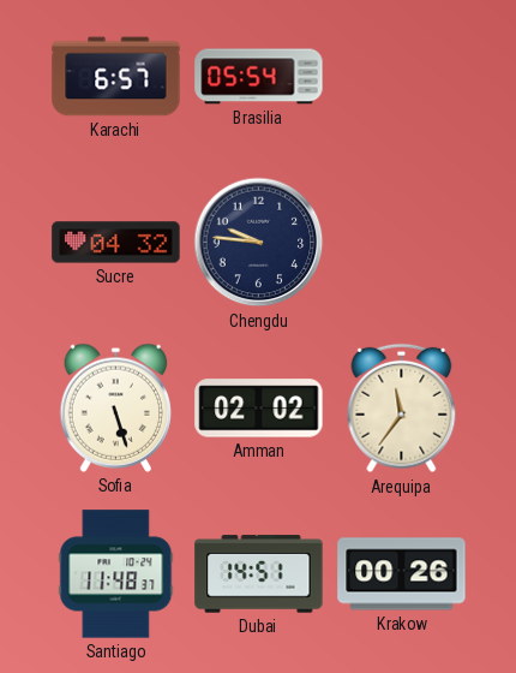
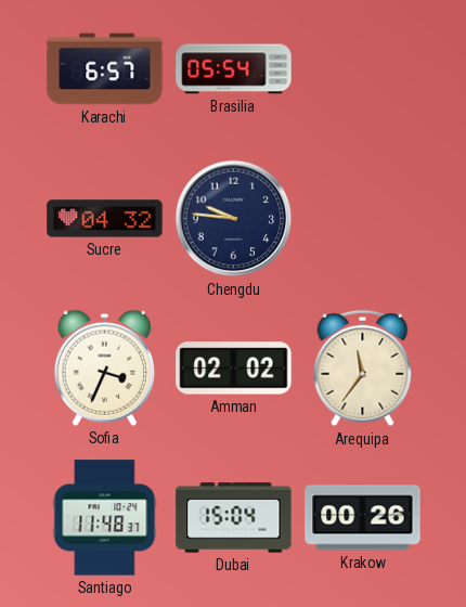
Sofia: 5:27 -> 3:34 (104, 367)
Dubai: 14:51 -> 15:04 (234, 518)
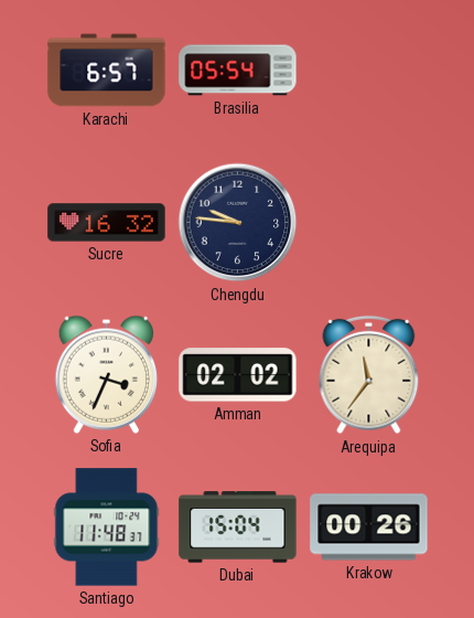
Sucre: 04:32 -> 16:32 (107, 223)
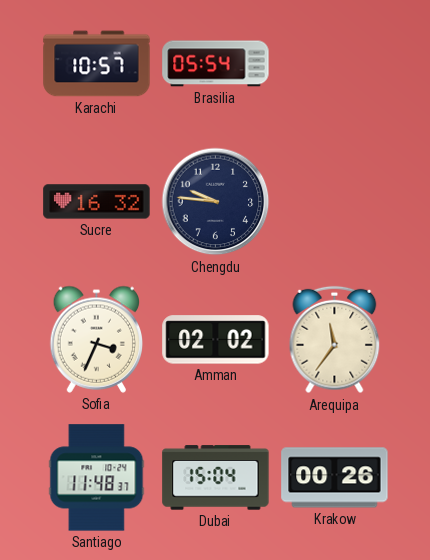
Karachi: 6:57 -> 10:57 (97, 64)
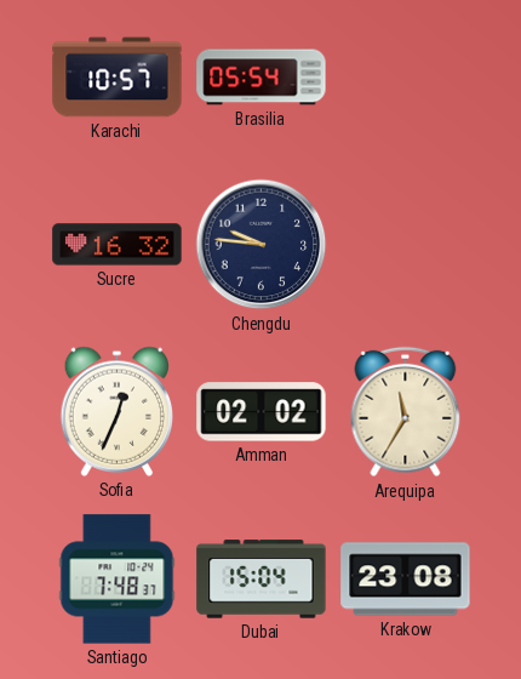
Sofia: 3:34 -> 12:34 (116, 411)
Arequipa: 11:36 -> 11:35 (406, 412)
Santiago: 11:48 -> 7:48 (118, 580)
Krakow: 00:26 -> 23:08 (406, 580)
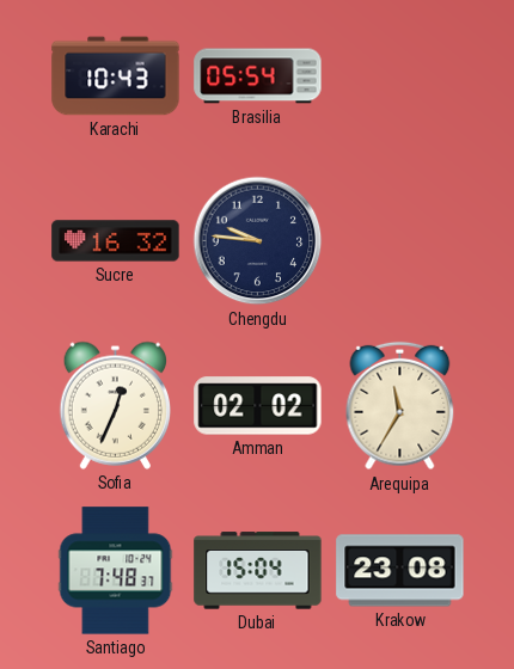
Karachi: 10:57 -> 10:43 (116, 76)
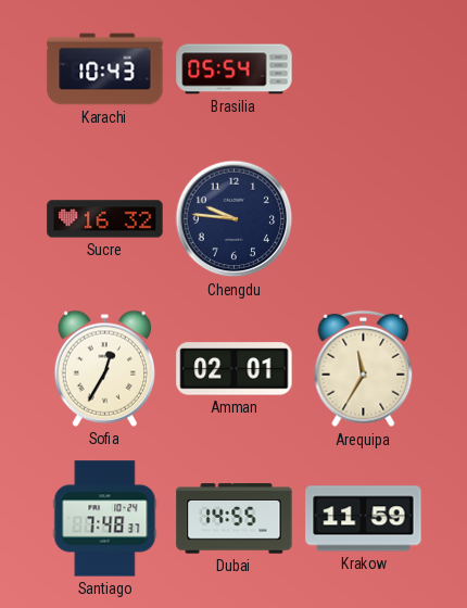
Sofia: 12:34 -> 12:35 (104, 368)
Amman: 02:02 -> 02:01 (235, 369)
Dubai: 15:04 -> 14:55 (235, 519)
Krakow: 23:08 -> 11:59 (364, 519)
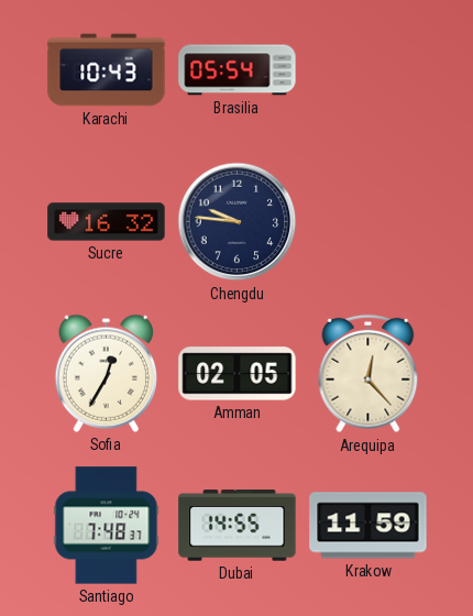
Amman: 02:01 -> 02:05 (238, 374)
Arequipa: 11:35 -> 12:23 (369, 374)
